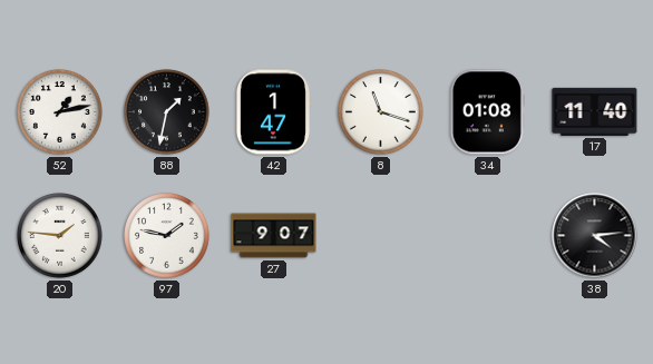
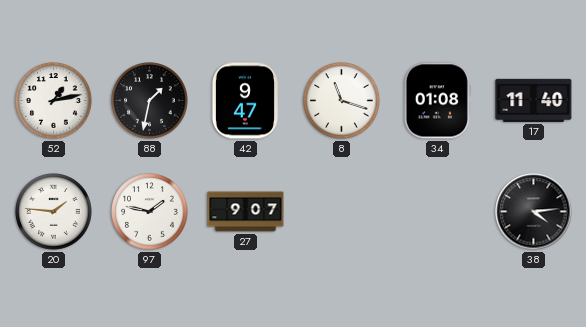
42: 1:47 -> 9:47 (245, 101)
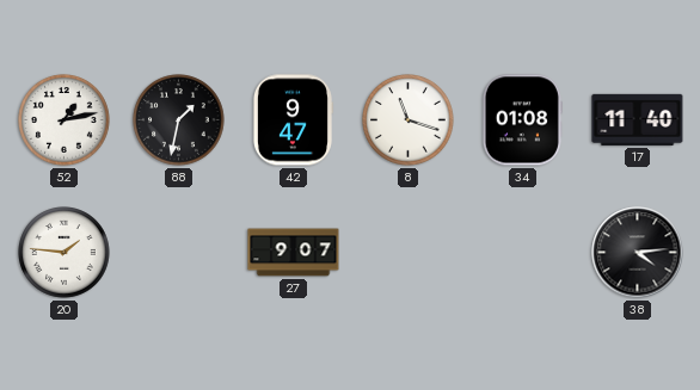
97: 1:47 -> none (150, 212)
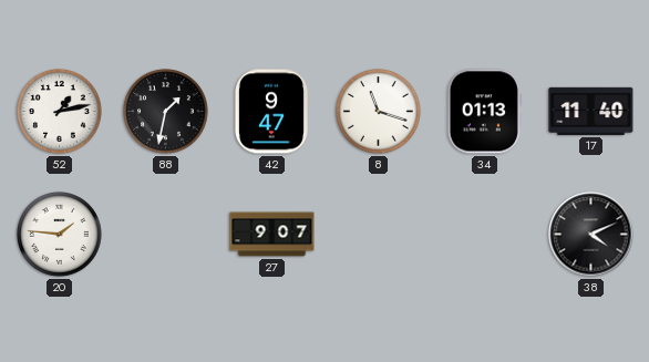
34: 01:08 -> 01:13 (484, 112)
38: 4:14 -> 4:11 (591, 235)
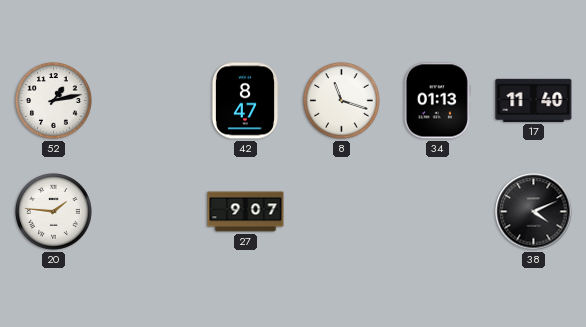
88: 1:32 -> none (166, 112)
42: 9:47 -> 8:47 (245, 101)
